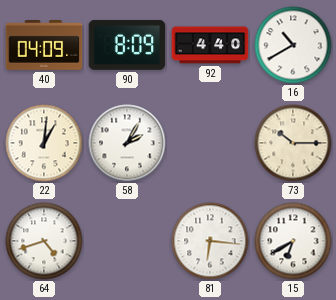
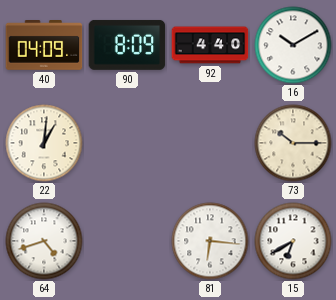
16: 10:40 -> 10:10 (293, 45)
58: 2:05 -> none (127, 143)
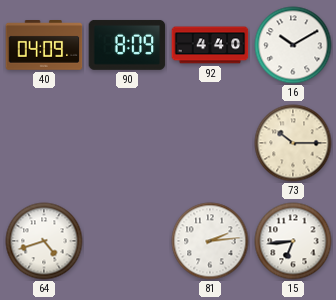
22: 1:01 -> none (44, 143)
81: 6:16 -> 2:14 (210, 241)
15: 6:40 -> 6:44 (293, 241)
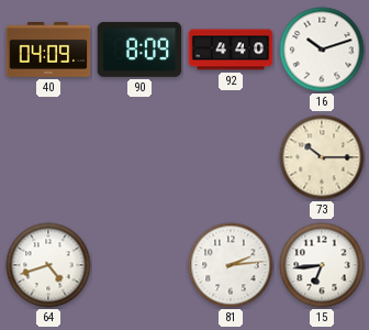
16: 10:10 -> 10:12 (322, 50)
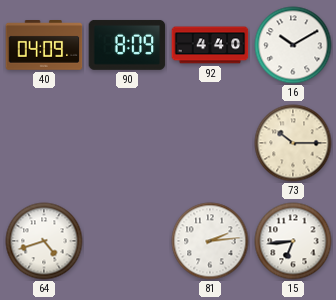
16: 10:12 -> 10:10 (293, 45)
